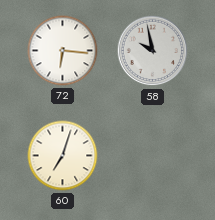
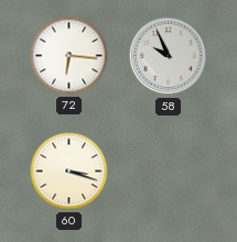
58: 9:58 -> 9:56 (169, 56)
60: 7:03 -> 3:18 (69, 172)
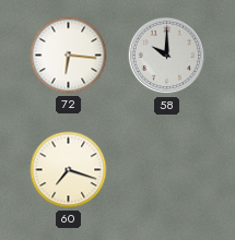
58: 9:56 -> 10:00 (167, 56)
60: 3:18 -> 7:18 (69, 170)
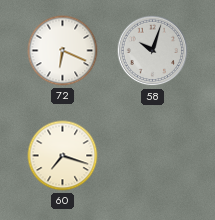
72: 6:16 -> 6:19 (63, 51)
58: 10:00 -> 10:03 (153, 51)
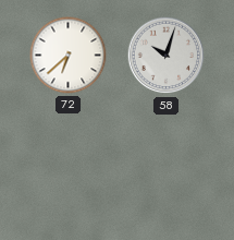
72: 6:19 -> 6:38 (69, 56)
60: 7:18 -> none (63, 156)
